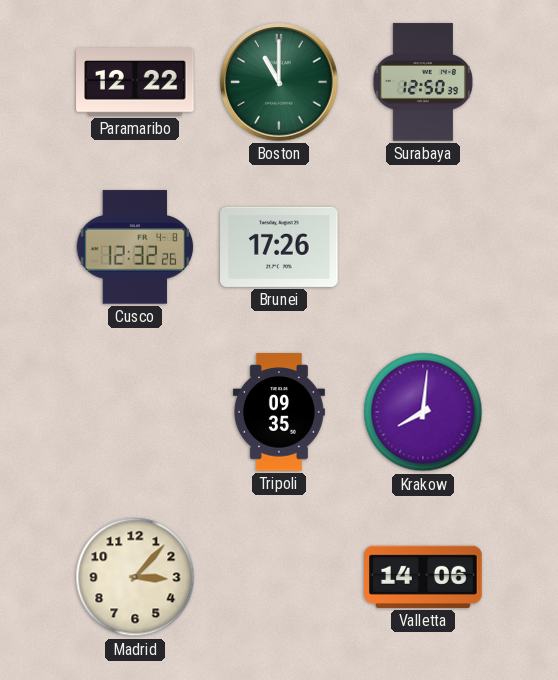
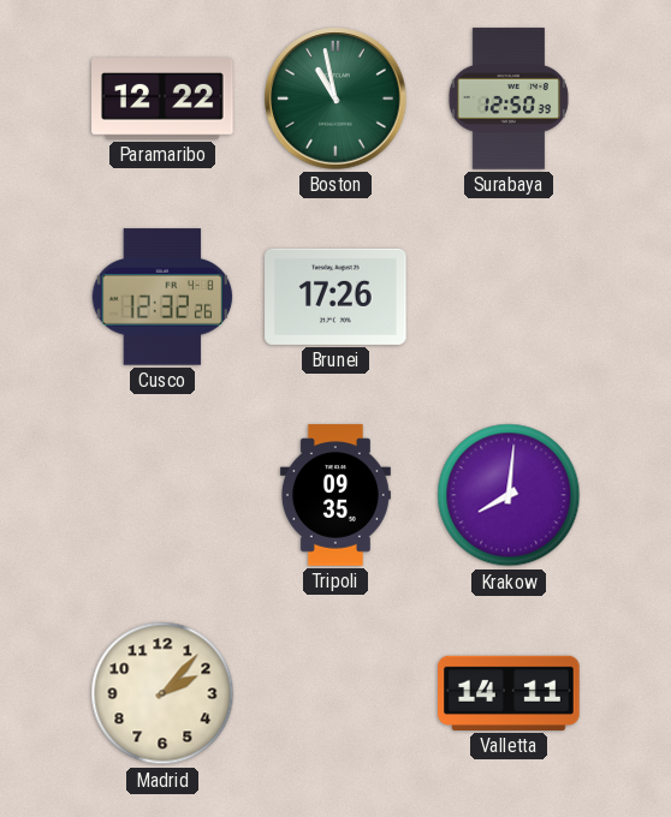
Boston: 11:00 -> 10:58 (335, 99)
Madrid: 3:07 -> 2:07 (162, 693)
Valletta: 14:06 -> 14:11 (509, 693)
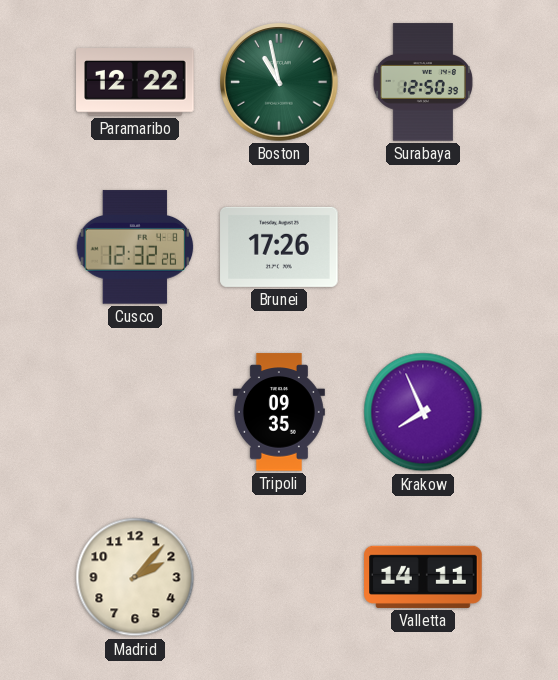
Krakow: 8:01 -> 7:56 (423, 412)
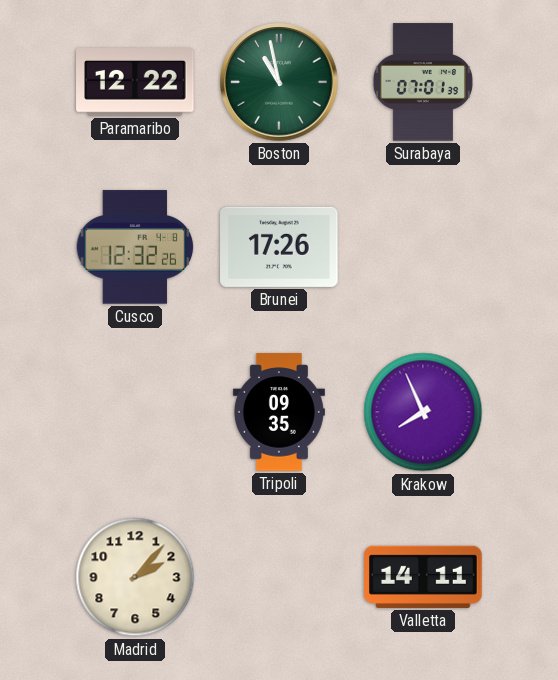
Surabaya: 12:50 -> 07:01 (423, 82)
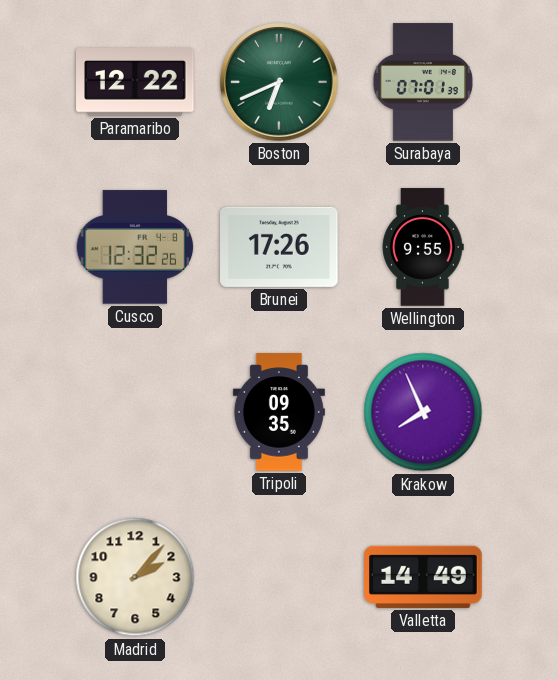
Boston: 10:58 -> 6:41 (279, 82)
Wellington: none -> 9:55 (423, 247)
Valletta: 14:11 -> 14:49 (423, 577)
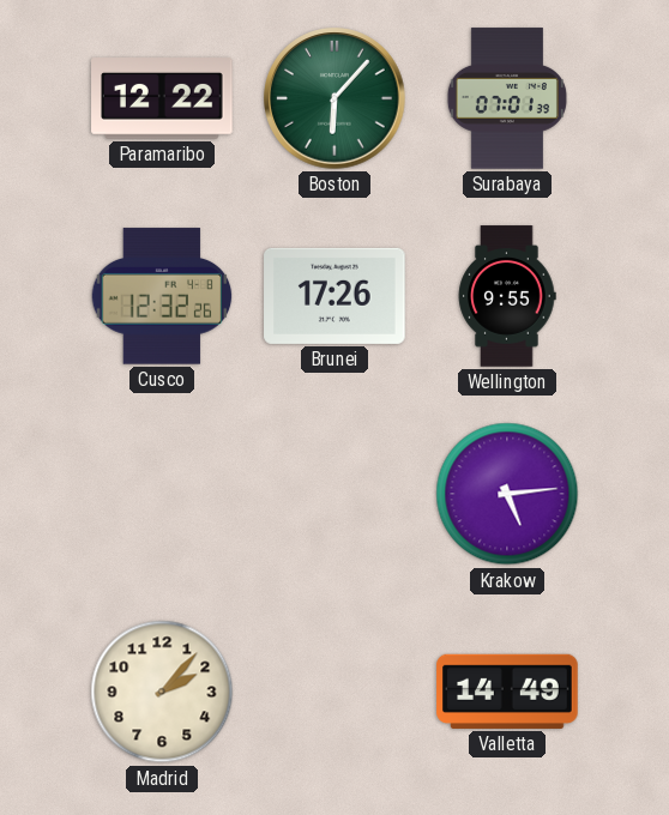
Boston: 6:41 -> 6:07 (334, 98)
Tripoli: 09:35 -> none (279, 412)
Krakow: 7:56 -> 5:14 (507, 494)
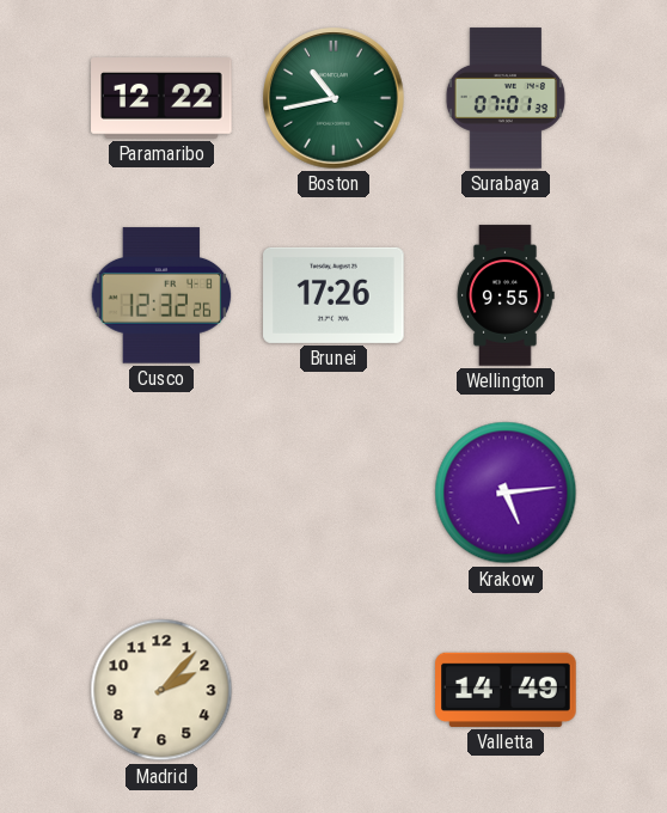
Boston: 6:07 -> 10:43 (333, 98)
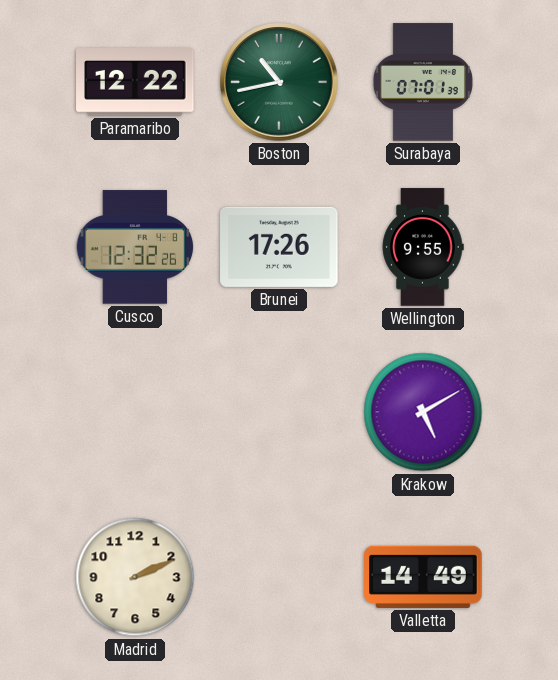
Krakow: 5:14 -> 5:10 (423, 412)
Madrid: 2:07 -> 2:11 (135, 577)
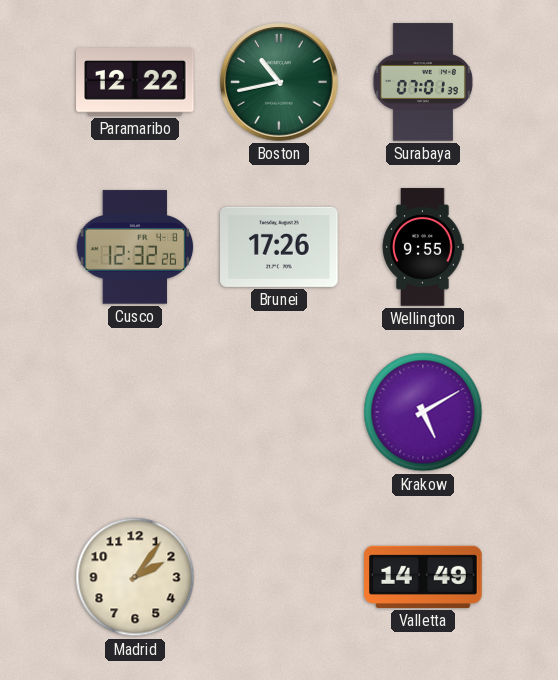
Madrid: 2:11 -> 2:06 (135, 577)
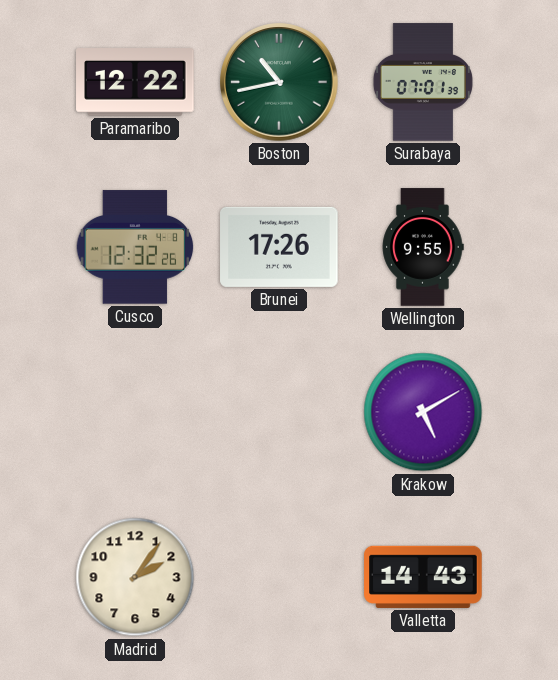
Valletta: 14:49 -> 14:43 (423, 577)
